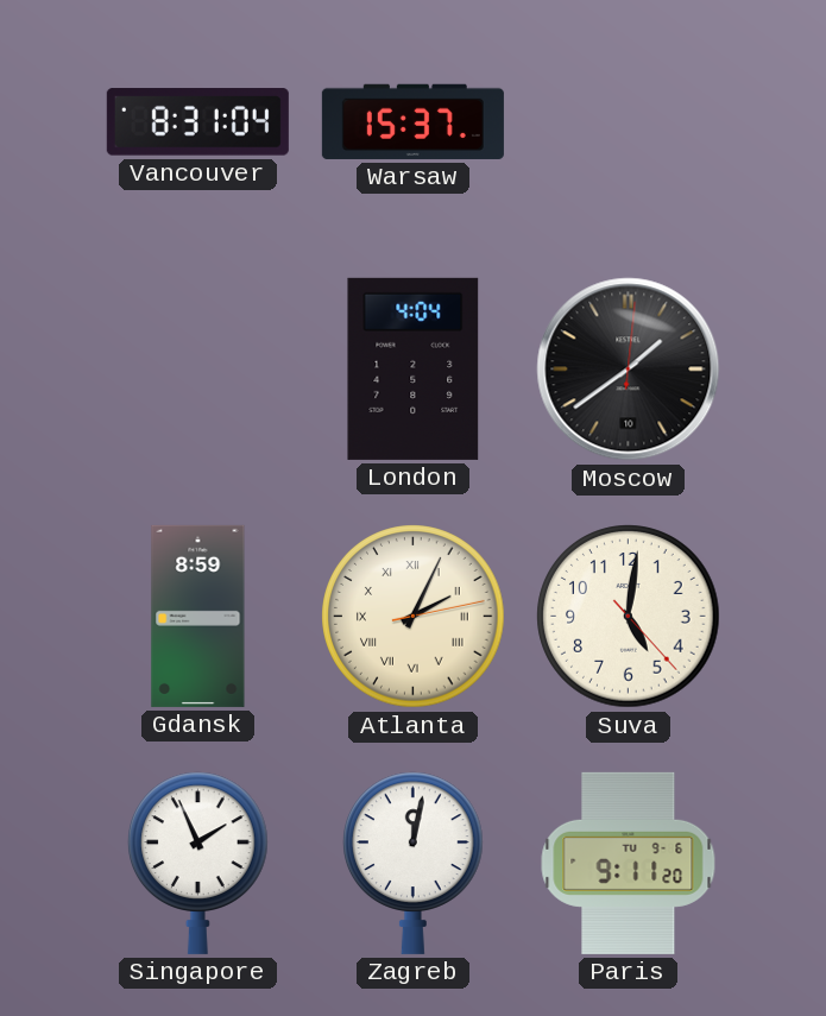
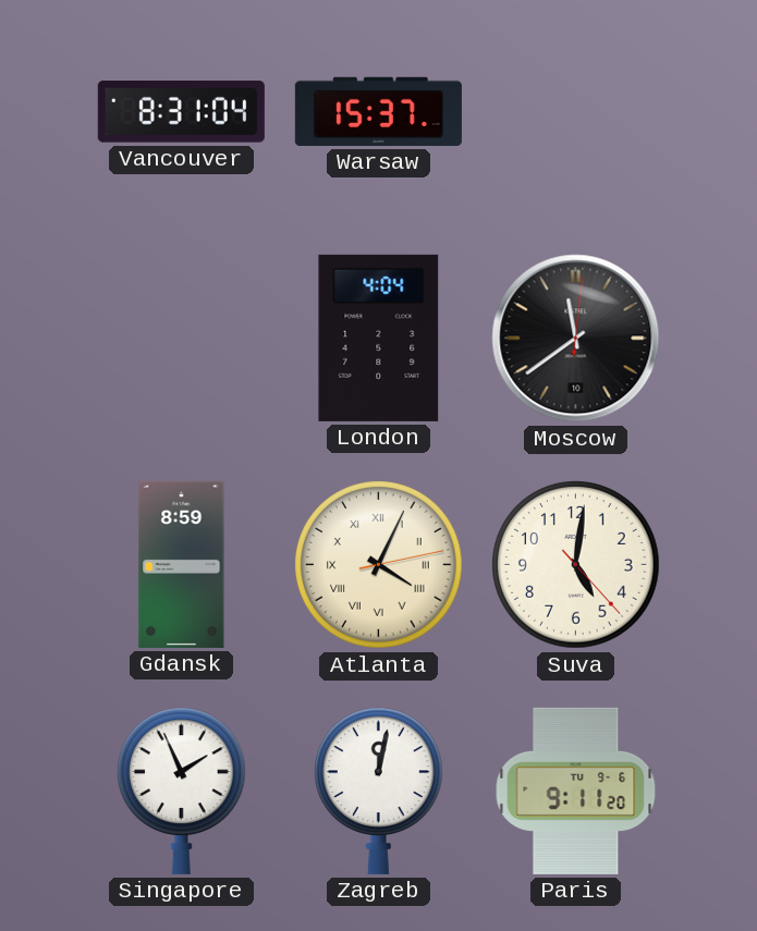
Moscow: 1:39 -> 11:39 (576, 339)
Atlanta: 2:04 -> 4:04 (379, 565)
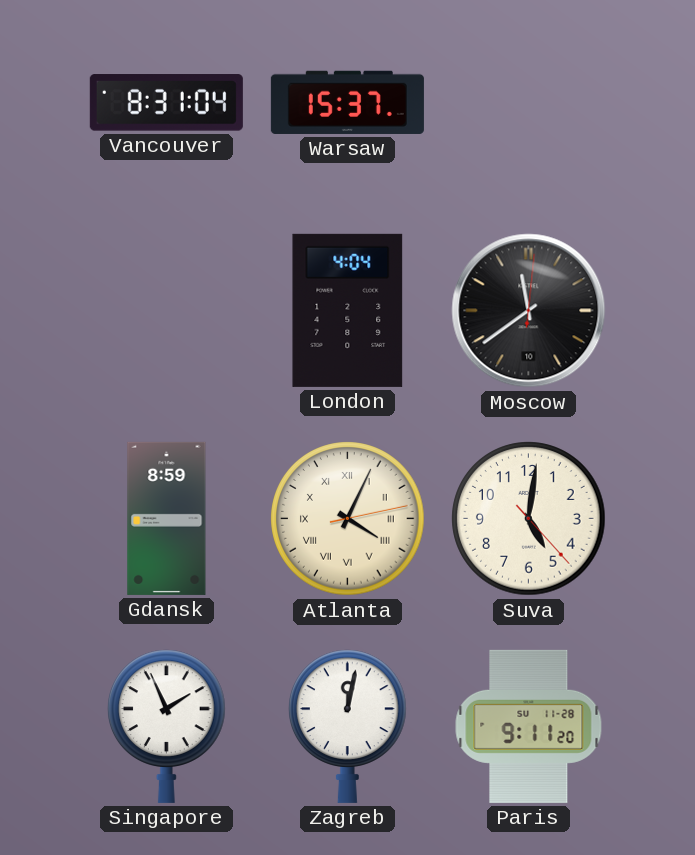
Paris date: TU 9-6 -> SU 11-28 (529, 726)
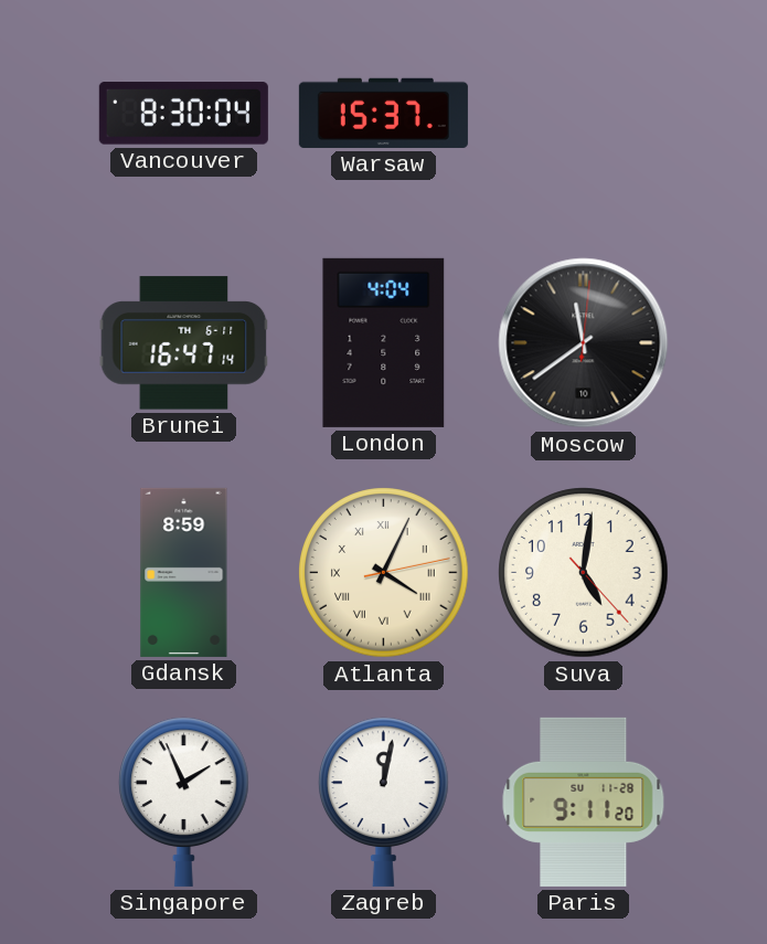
Vancouver: 8:31 -> 8:30 (183, 114)
Brunei: none -> 16:47 (184, 343)
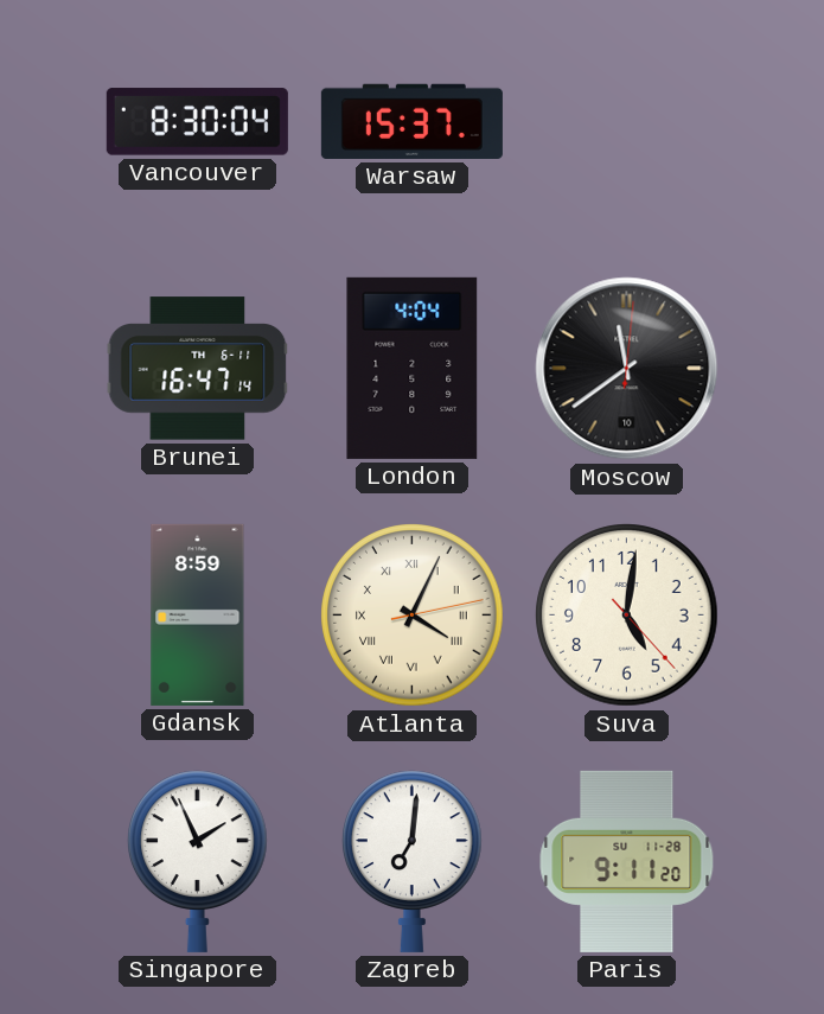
Zagreb: 12:02 -> 7:01 (413, 861)
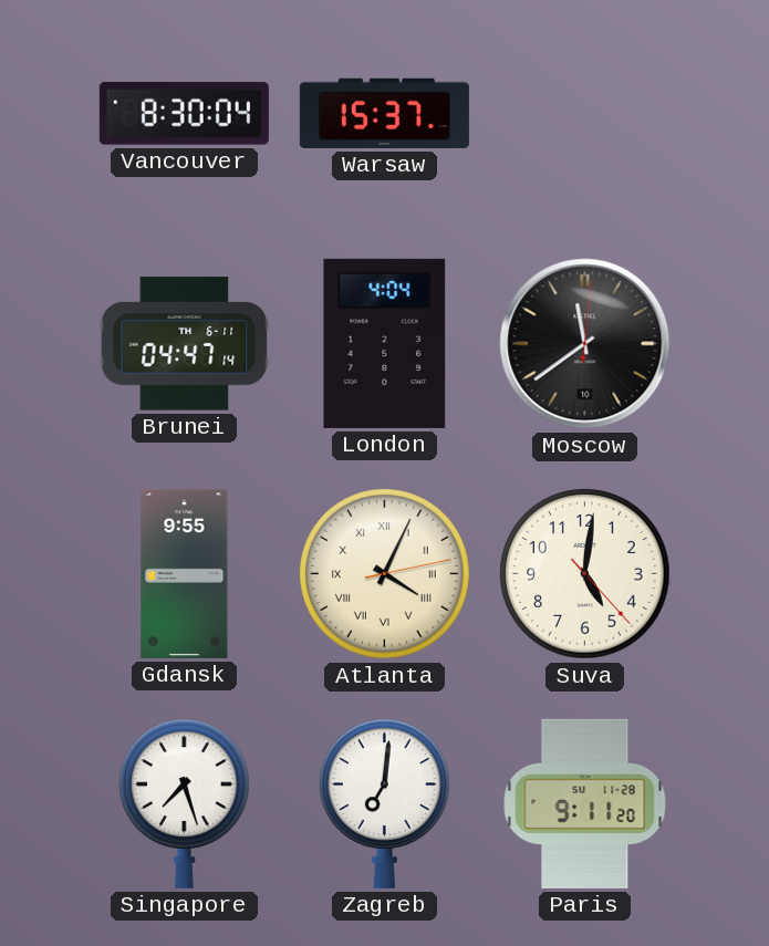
Brunei: 16:47 -> 04:47 (185, 344)
Gdansk: 8:59 -> 9:55 (185, 573)
Singapore: 1:56 -> 7:27 (185, 803)
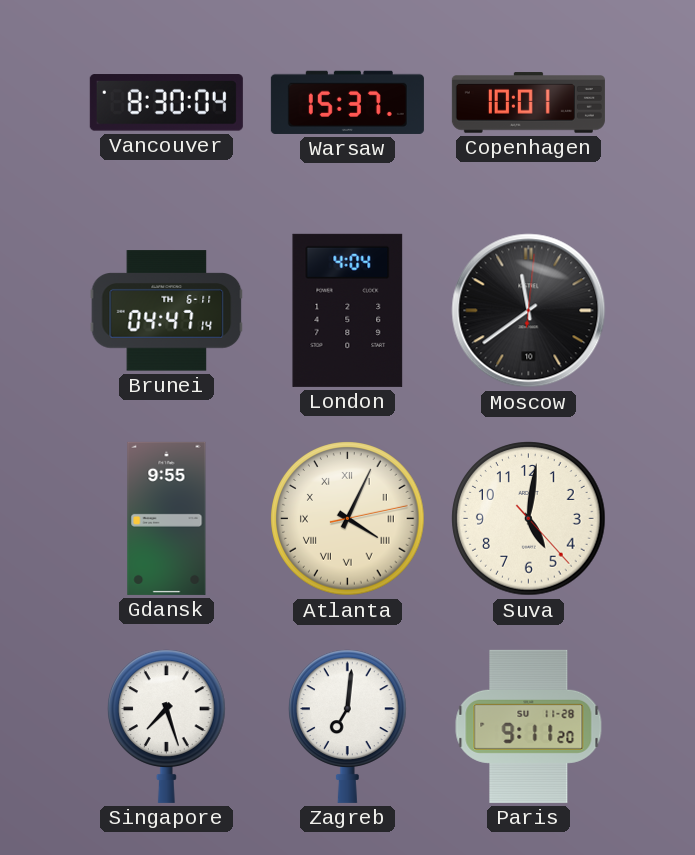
Copenhagen: none -> 10:01 (528, 103)
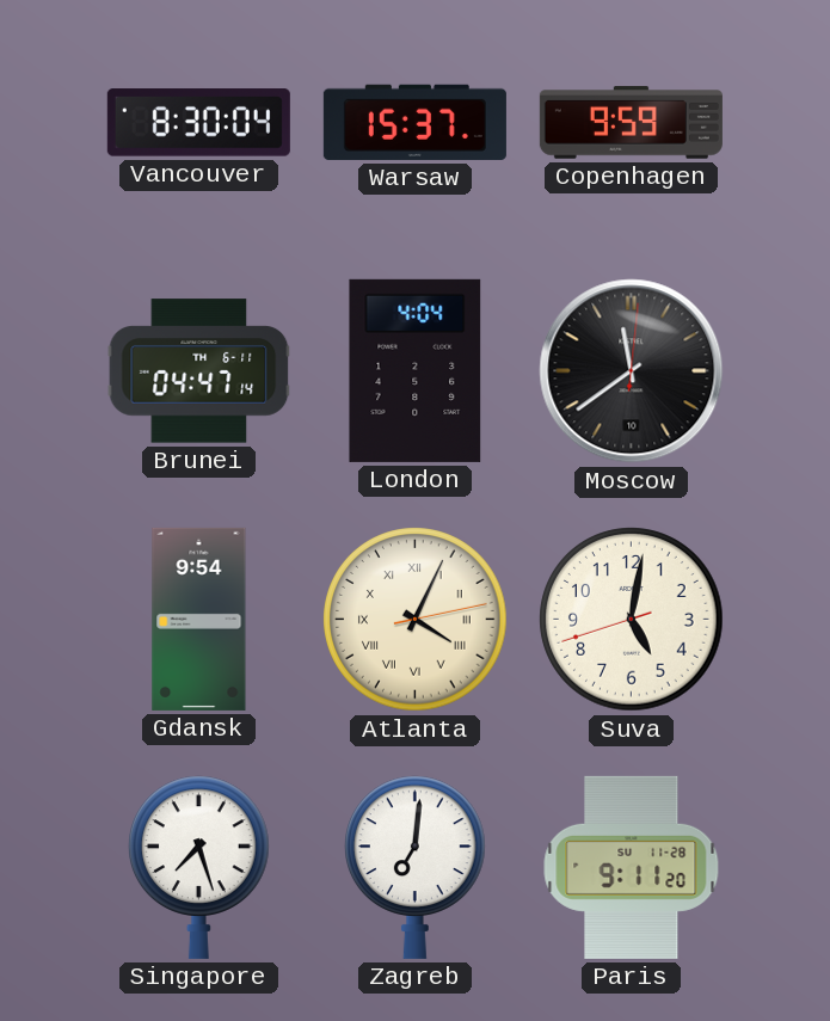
Copenhagen: 10:01 -> 9:59 (631, 123)
Gdansk: 9:55 -> 9:54 (199, 619)
Suva: 5:01:23 -> 5:01:42 (632, 620)
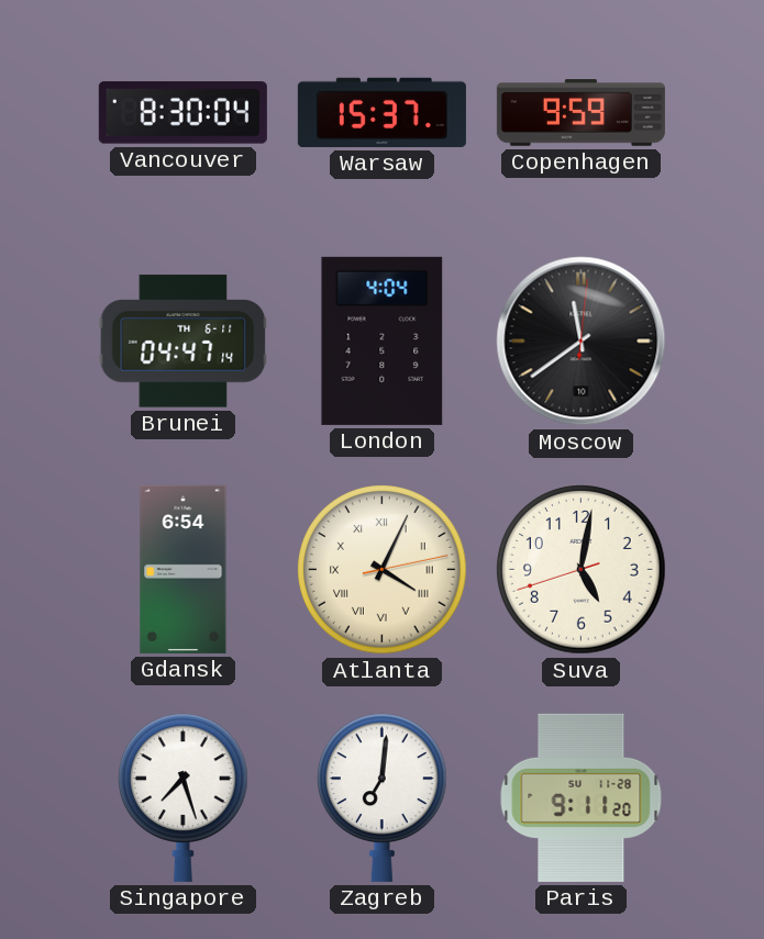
Gdansk: 9:54 -> 6:54 (184, 569)
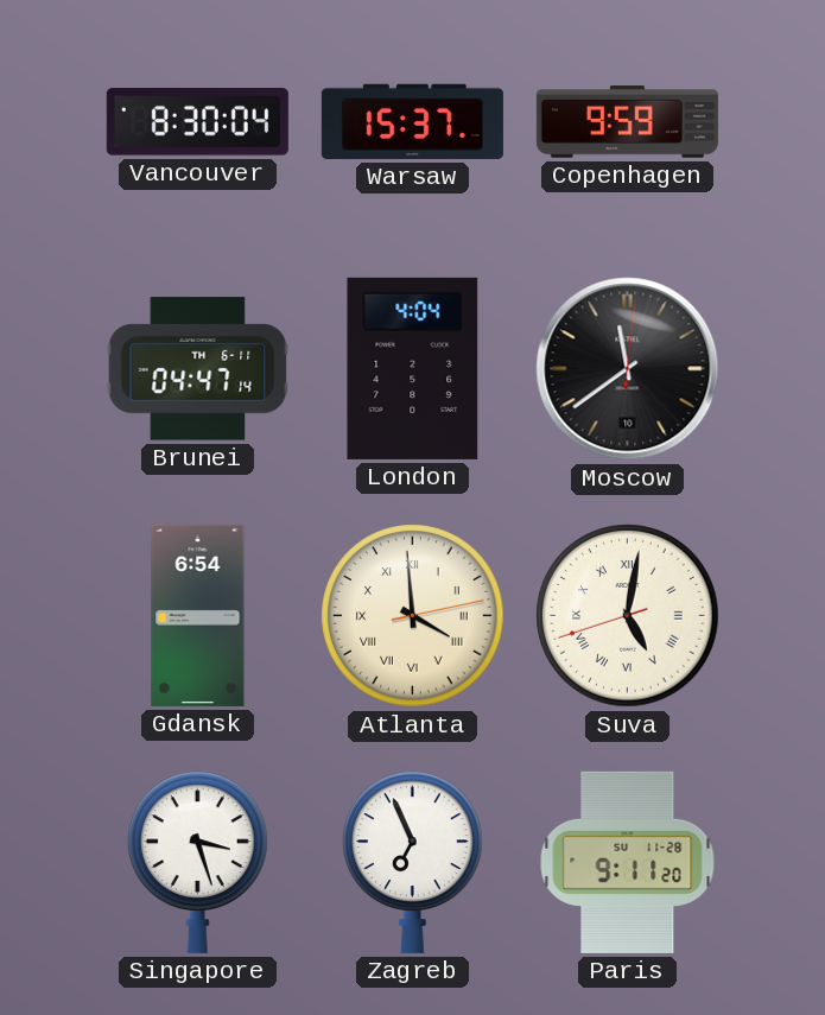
Atlanta: 4:04 -> 3:59 (413, 616)
Suva numerals: Arabic -> Roman (628, 616)
Singapore: 7:27 -> 3:27 (198, 862)
Zagreb: 7:01 -> 6:56 (413, 862)
